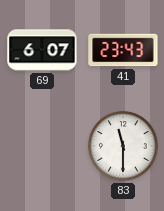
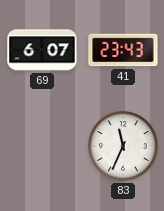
83: 11:30 -> 11:34 (123, 146)
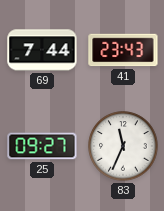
69: 6:07 -> 7:44 (42, 50)
25: none -> 09:27 (42, 146)
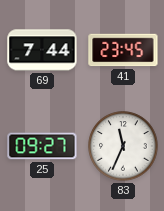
41: 23:43 -> 23:45 (123, 50)
